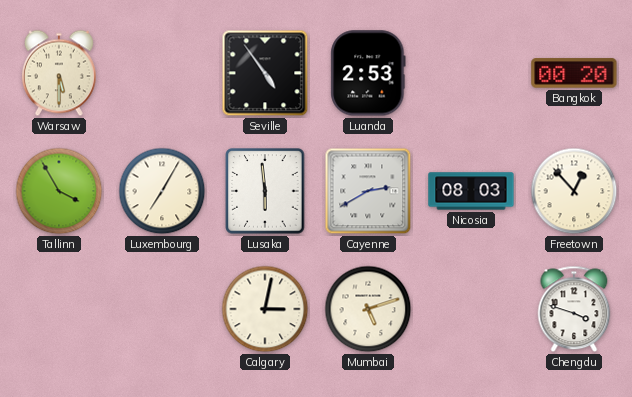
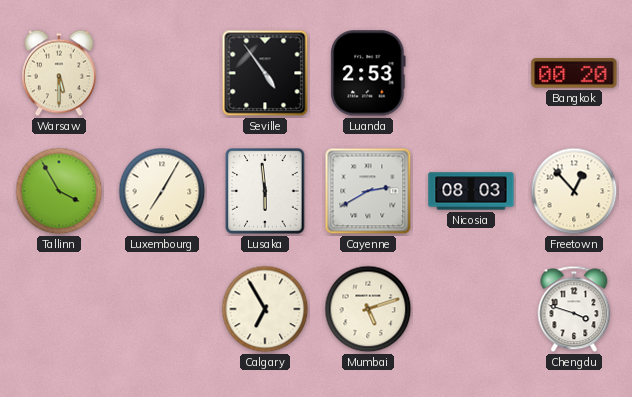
Calgary: 3:02 -> 6:55 (265, 309)
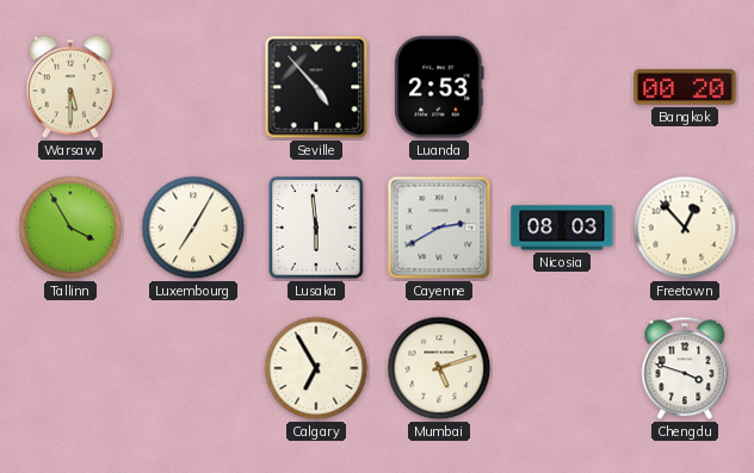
Seville: 4:54 -> 4:53 (316, 87)
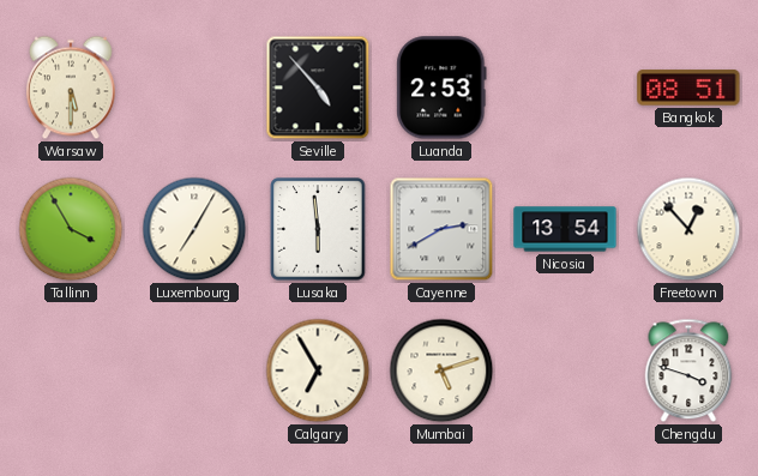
Bangkok: 00:20 -> 08:51 (688, 88)
Nicosia: 08:03 -> 13:54 (565, 229)
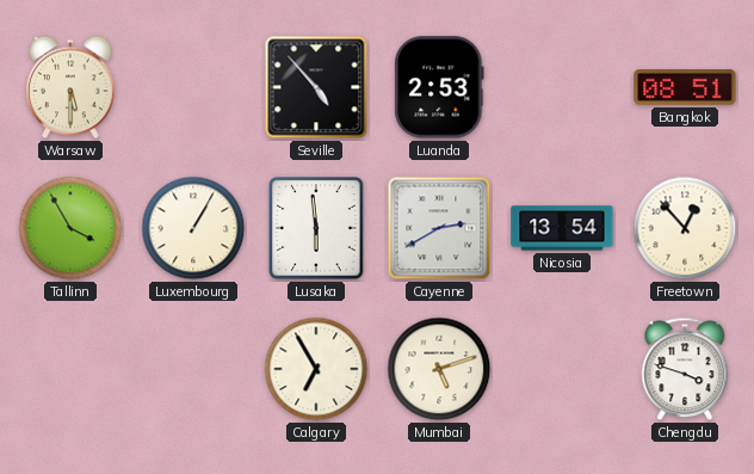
Luxembourg: 7:05 -> 1:05 (193, 228)
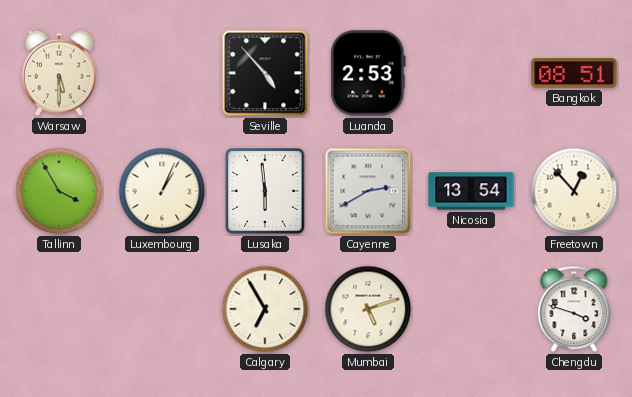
Luxembourg: 1:05 -> 1:04 (162, 191)
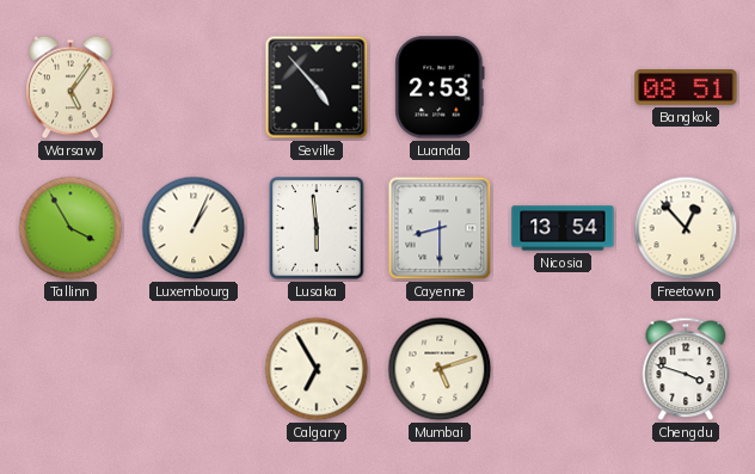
Warsaw: 5:30 -> 5:06 (70, 87)
Cayenne: 2:40 -> 8:30 (440, 228)
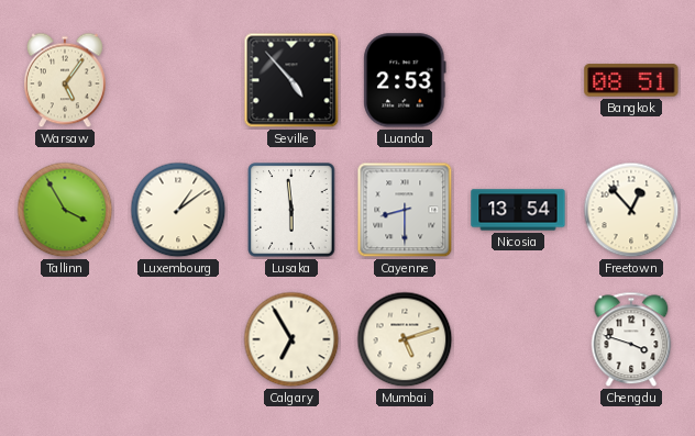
Luxembourg: 1:04 -> 1:09 (178, 210)
